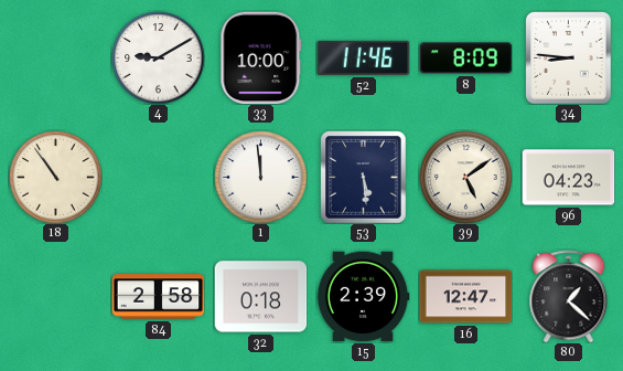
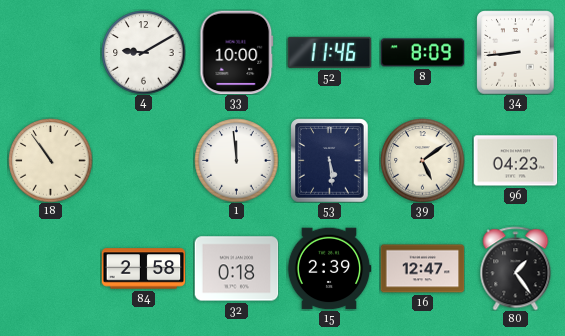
34: 8:46 -> 8:44 (516, 52)
80: 1:22 -> 1:24 (516, 268)
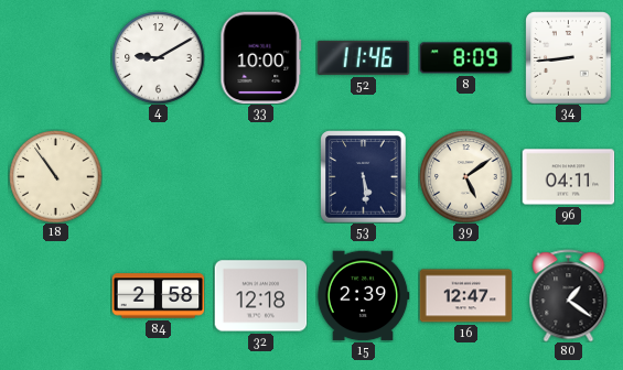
1: 11:59 -> none (236, 160)
96: 04:23 -> 04:11 (568, 177)
32: 0:18 -> 12:18 (260, 296)
80: 1:24 -> 1:21 (569, 295)
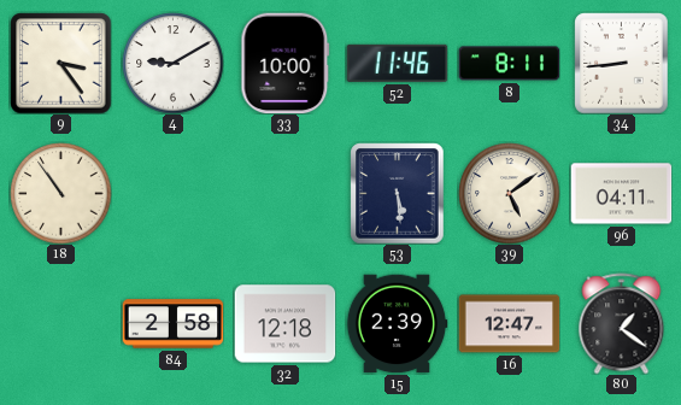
9: none -> 3:24 (60, 63)
8: 8:09 -> 8:11 (509, 64)
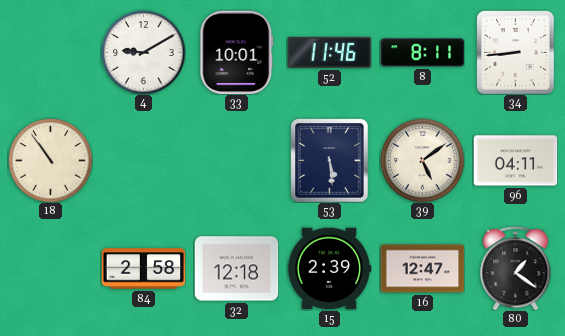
9: 3:24 -> none (60, 63)
33: 10:00 -> 10:01 (237, 52)
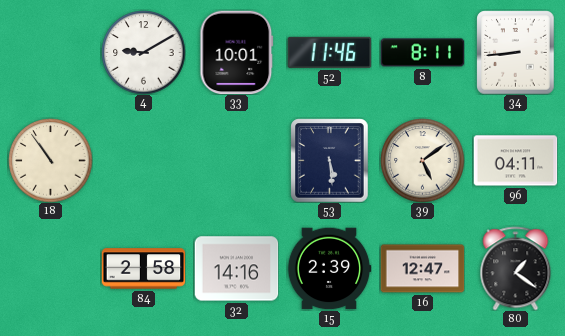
32: 12:18 -> 14:16 (236, 269)
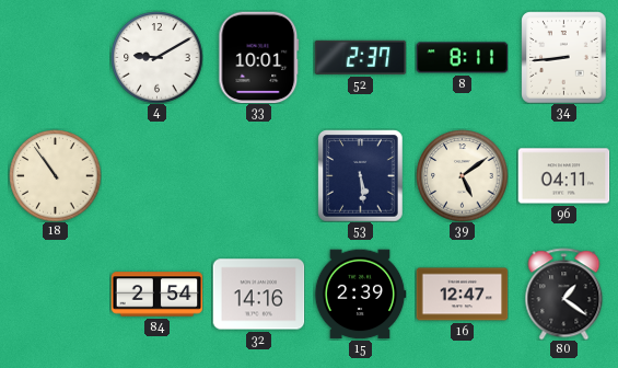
52: 11:46 -> 2:37 (360, 57)
84: 2:58 -> 2:54 (156, 295)
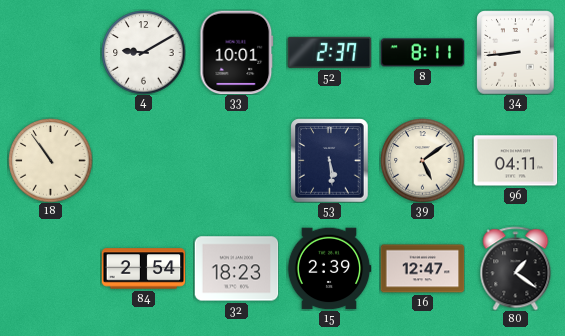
32: 14:16 -> 18:23 (236, 269)
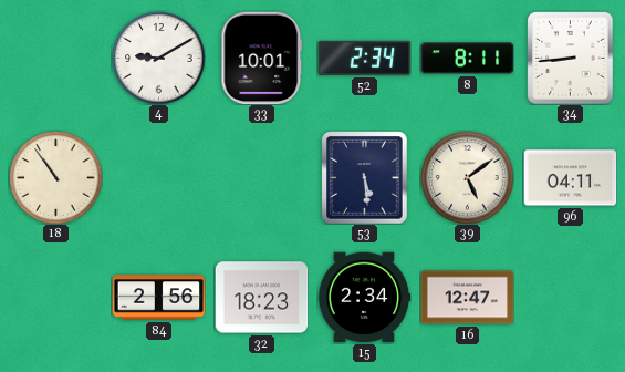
52: 2:37 -> 2:34 (364, 58)
84: 2:54 -> 2:56 (158, 298)
15: 2:39 -> 2:34 (364, 298)
80: 1:21 -> none (516, 268)
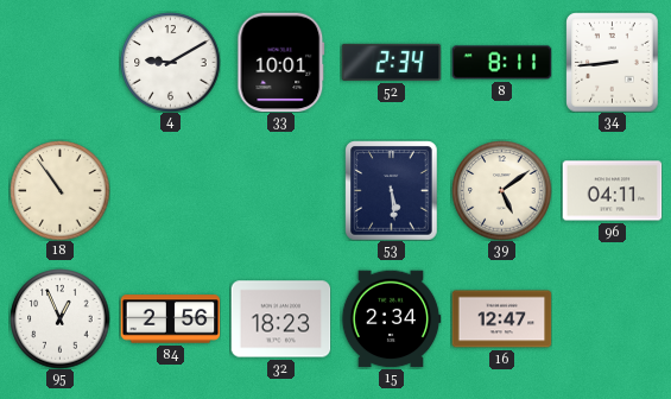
95: none -> 12:56 (59, 318)
